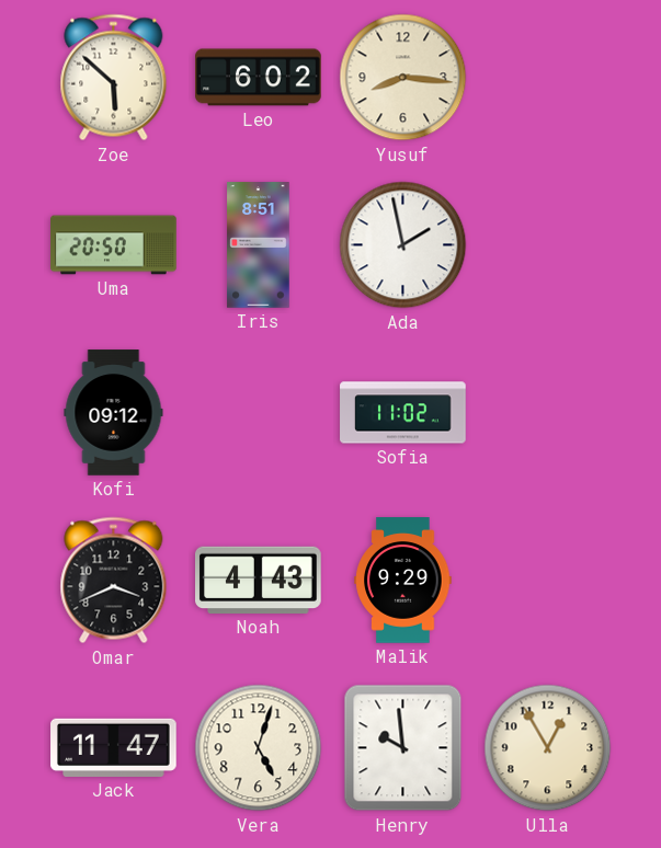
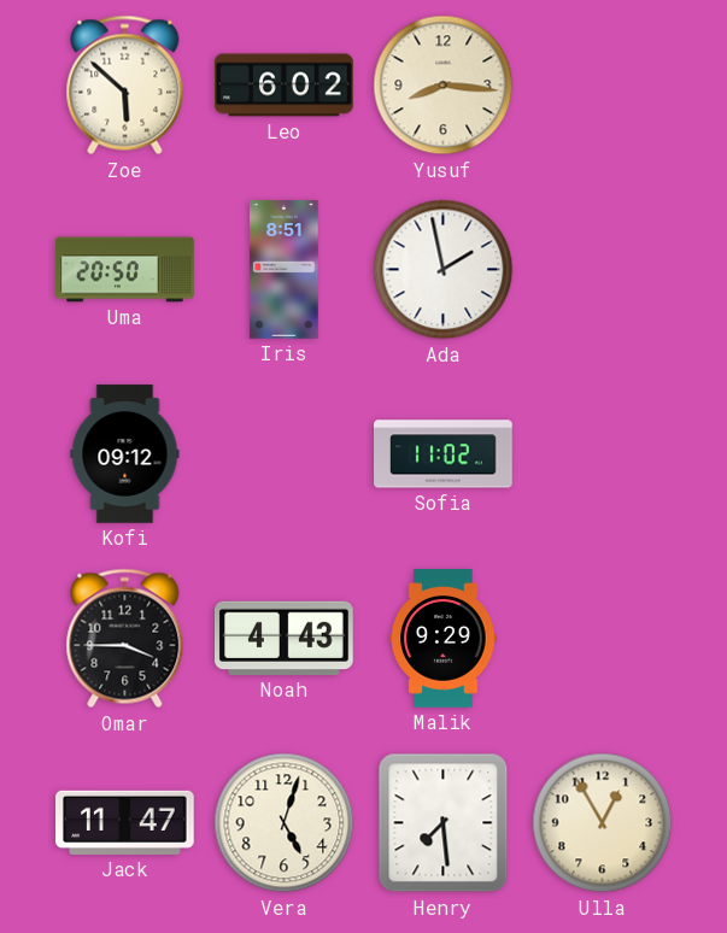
Omar: 3:41 -> 3:45 (125, 639)
Henry: 9:59 -> 7:29 (444, 823)
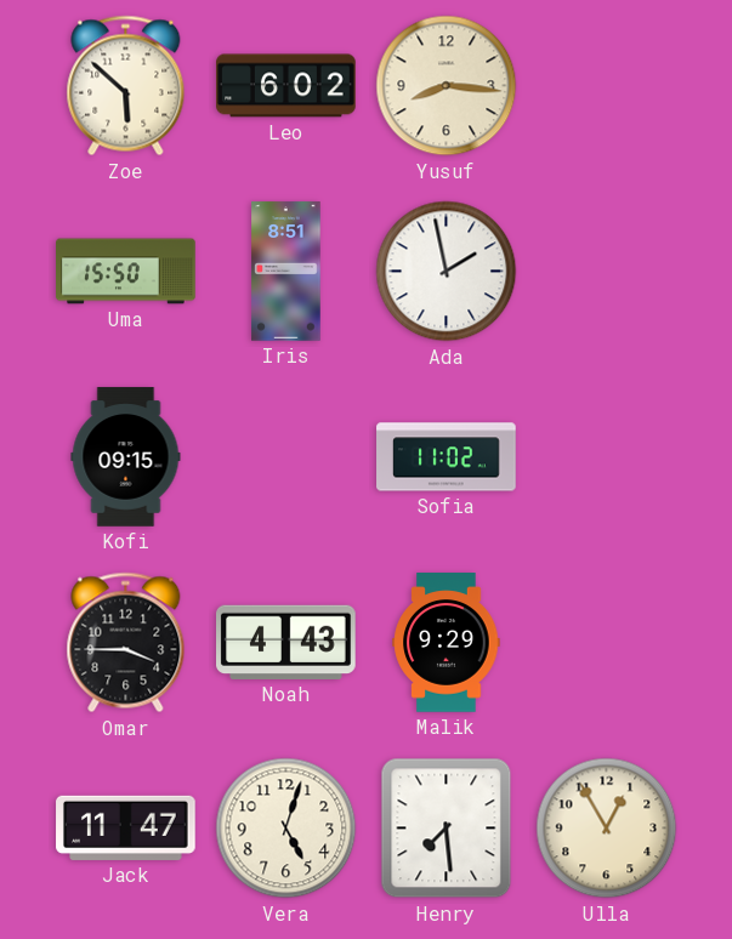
Uma: 20:50 -> 15:50 (126, 272)
Kofi: 09:12 -> 09:15 (126, 457)
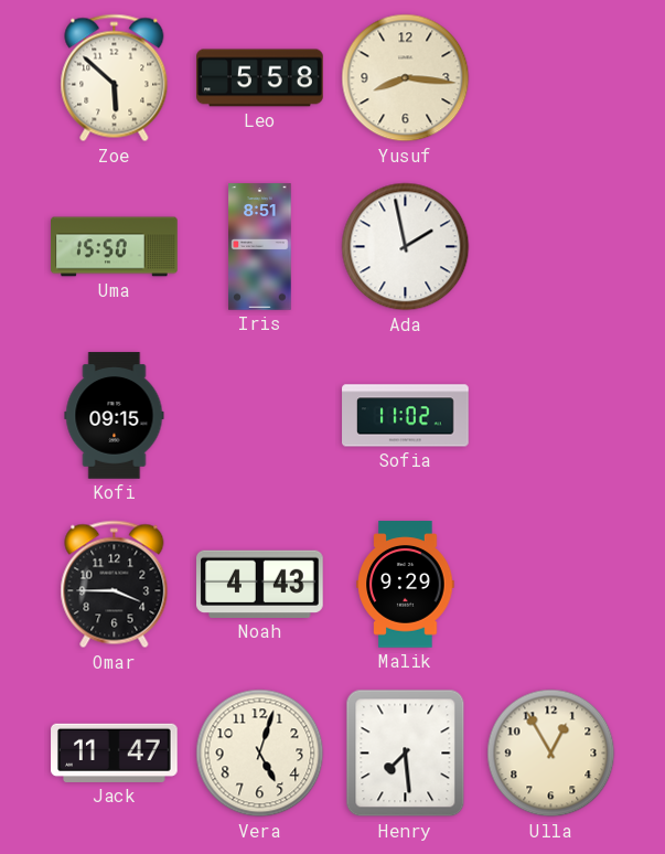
Leo: 6:02 -> 5:58 (260, 78)
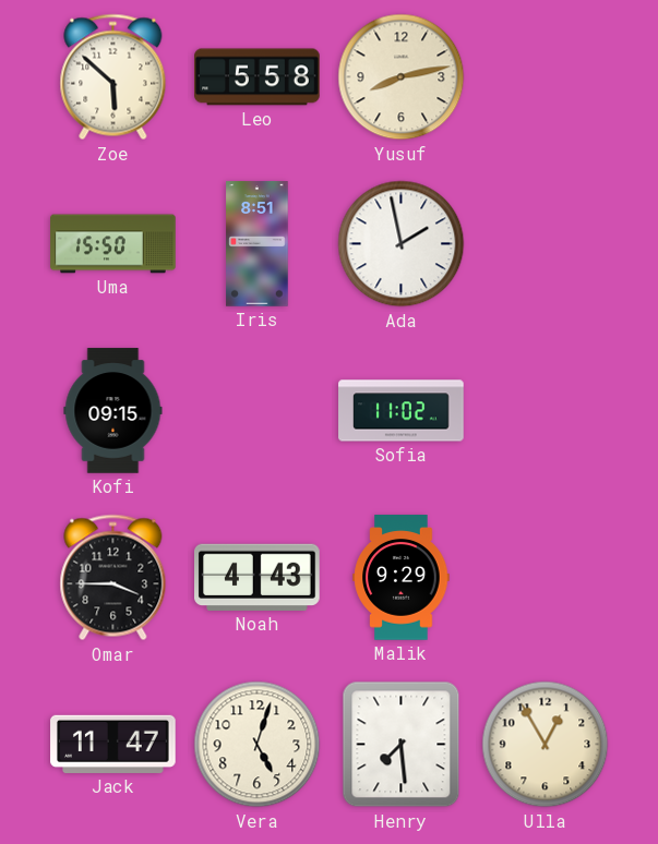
Yusuf: 8:16 -> 8:13 (402, 77)
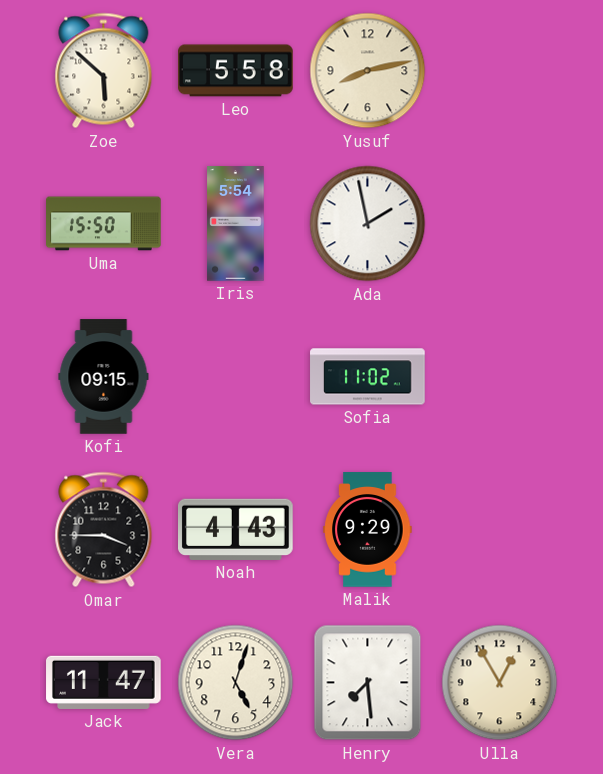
Iris: 8:51 -> 5:54 (236, 224)
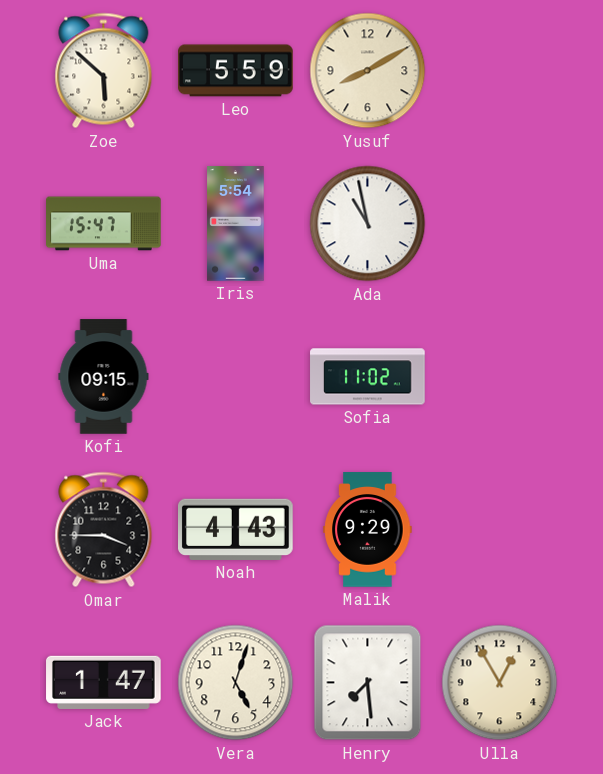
Leo: 5:58 -> 5:59 (236, 71)
Yusuf: 8:13 -> 8:10 (368, 71)
Uma: 15:50 -> 15:47 (104, 224)
Ada: 1:58 -> 10:58 (368, 224)
Jack: 11:47 -> 1:47 (104, 682)
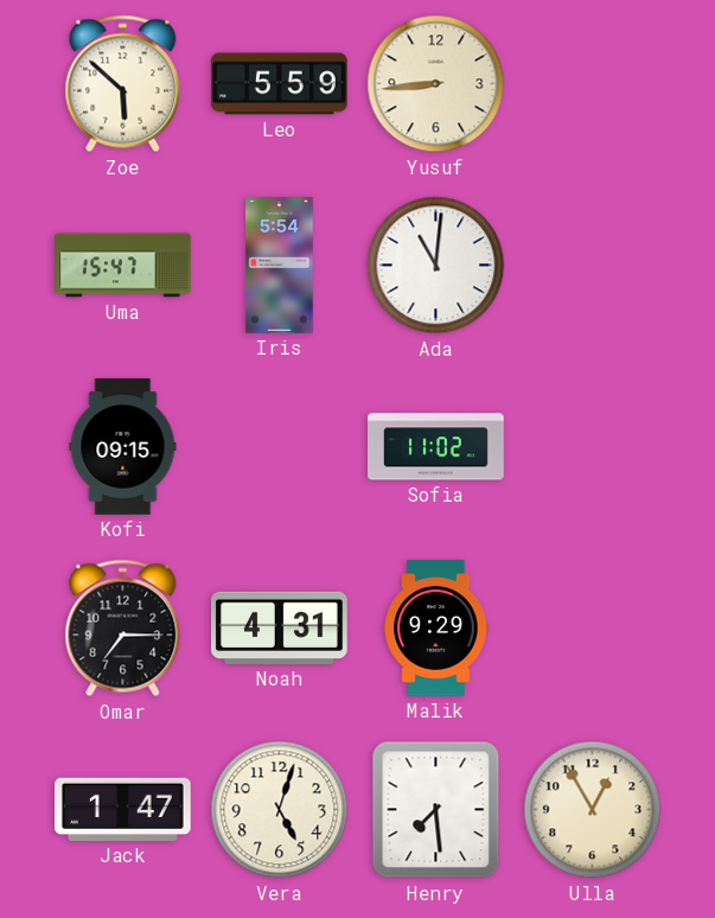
Yusuf: 8:10 -> 8:44 (436, 84)
Ada: 10:58 -> 11:01 (436, 266)
Omar: 3:45 -> 7:15 (123, 629)
Noah: 4:43 -> 4:31 (280, 627)
